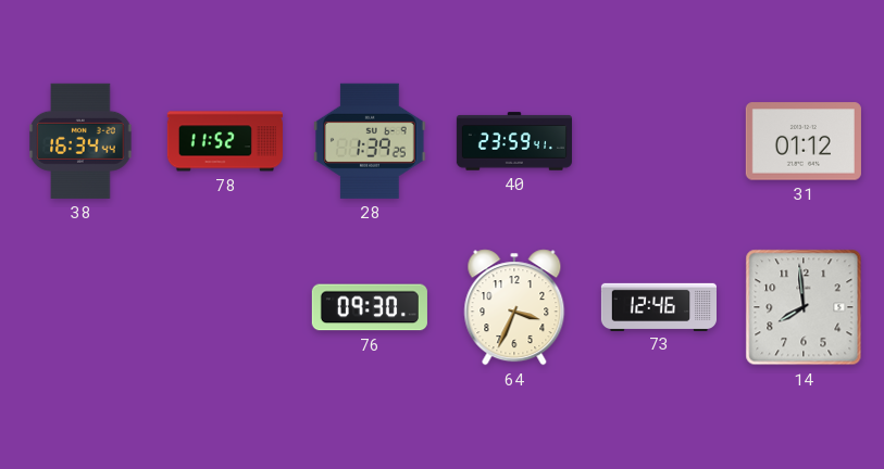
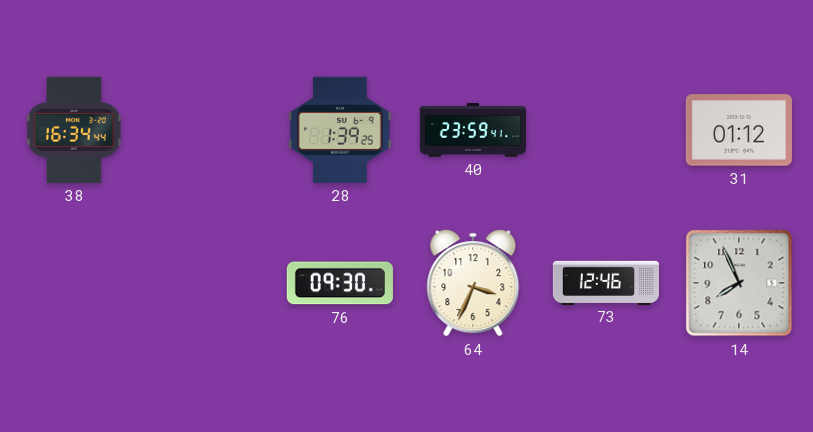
78: 11:52 -> none (225, 141)
14: 7:59 -> 7:56 (739, 283)
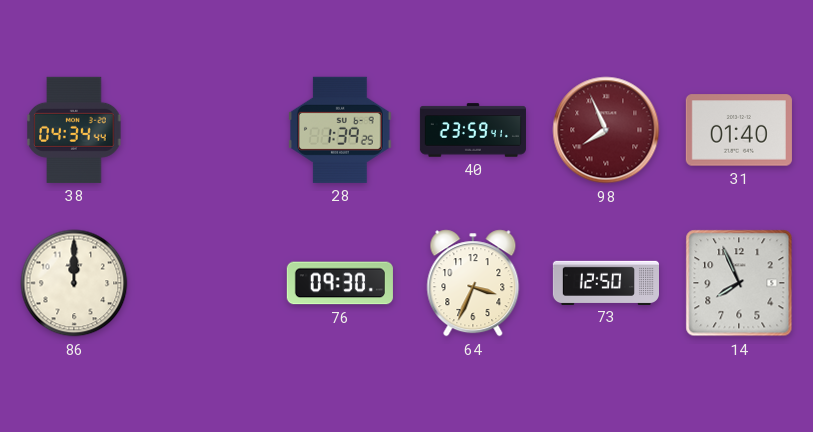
38: 16:34 -> 04:34 (74, 130)
98: none -> 7:56 (606, 130)
31: 01:12 -> 01:40 (739, 130)
86: none -> 12:00 (74, 283)
73: 12:46 -> 12:50 (605, 282)
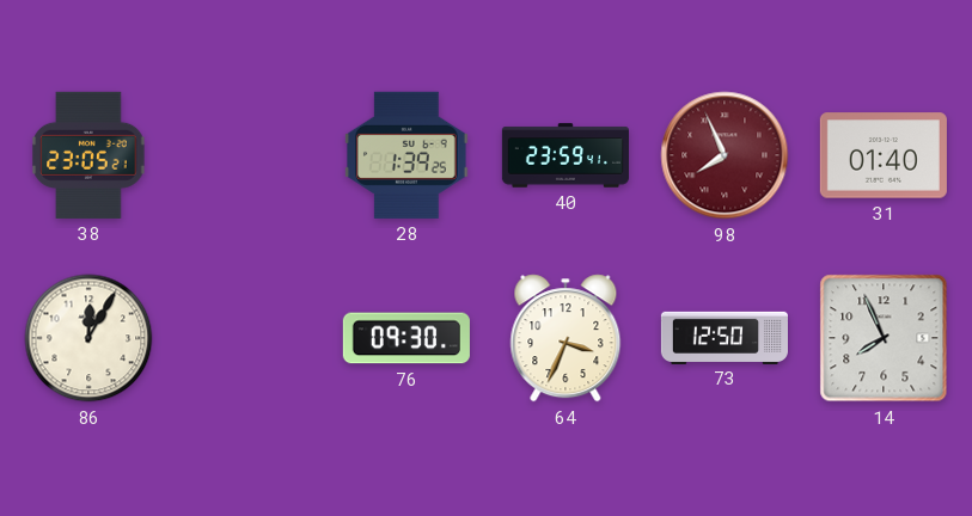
38: 04:34 -> 23:05 (88, 155)
86: 12:00 -> 12:05 (88, 338)
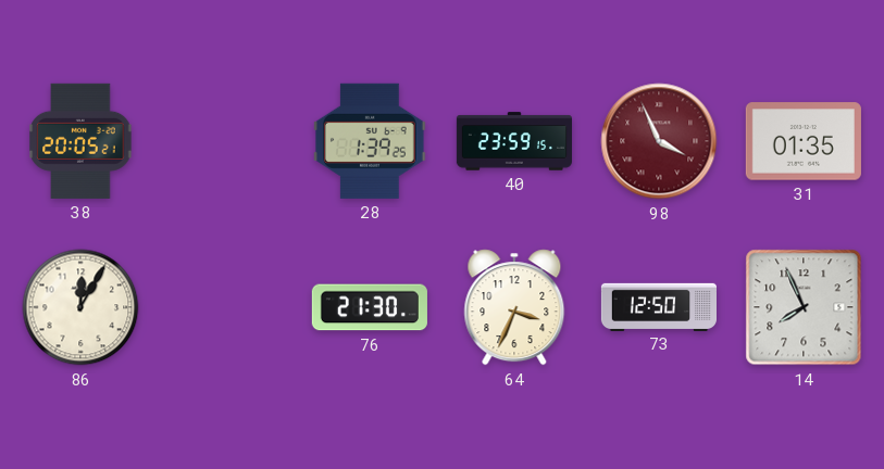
38: 23:05 -> 20:05 (80, 141)
40: 23:59:41 -> 23:59:15 (513, 141)
98: 7:56 -> 3:56 (659, 141)
31: 01:40 -> 01:35 (804, 141)
76: 09:30 -> 21:30 (370, 307)
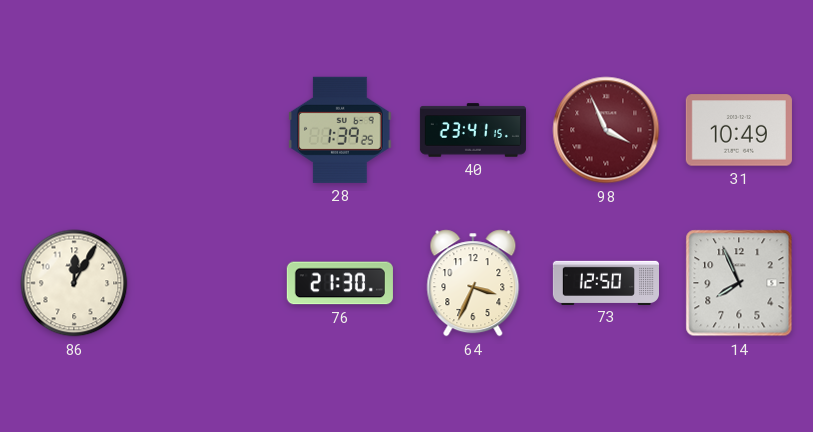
38: 20:05 -> none (80, 141)
40: 23:59 -> 23:41 (472, 130)
31: 01:35 -> 10:49 (739, 130)
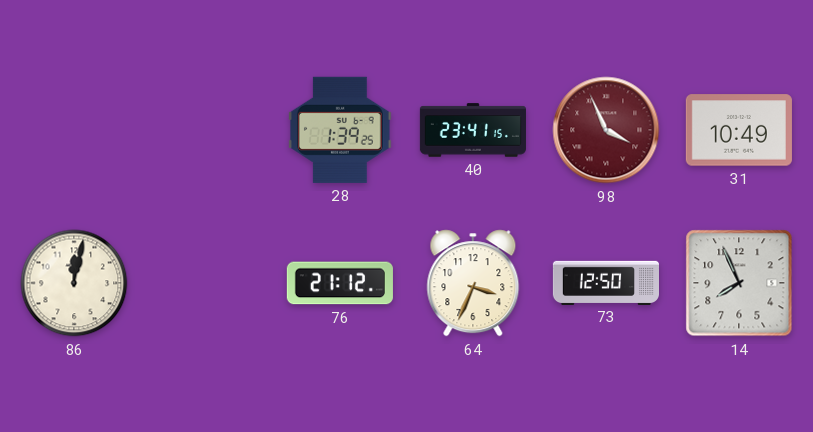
86: 12:05 -> 12:02 (74, 283)
76: 21:30 -> 21:12 (340, 283)
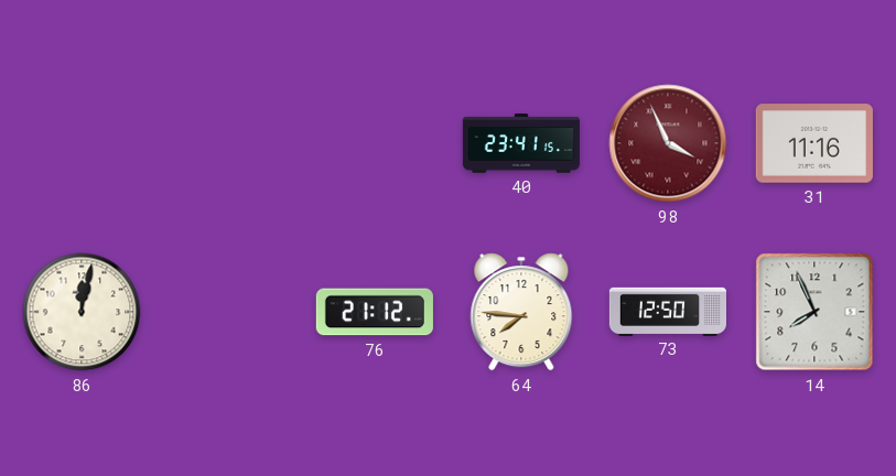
28: 1:39 -> none (340, 130)
31: 10:49 -> 11:16 (814, 143)
64: 3:34 -> 7:46 (521, 312)
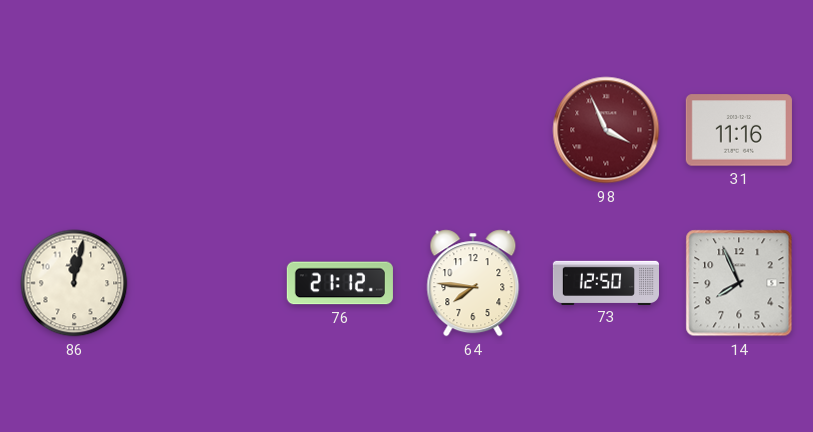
40: 23:41 -> none (520, 143)
